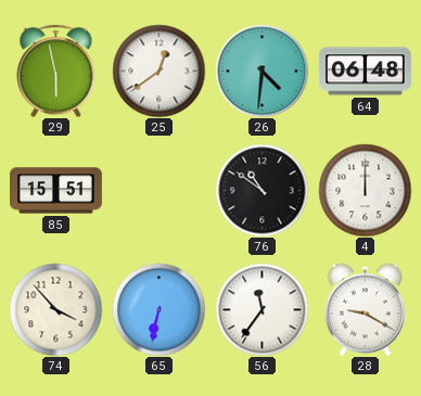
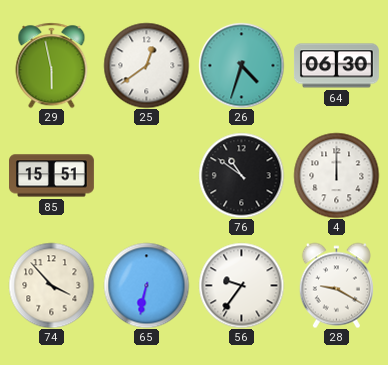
26: 4:31 -> 4:33 (241, 65)
64: 06:48 -> 06:30 (336, 66)
56: 11:36 -> 9:36 (241, 285)
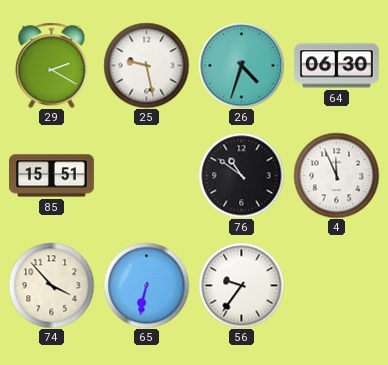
29: 5:58 -> 2:20 (52, 65)
25: 12:39 -> 9:28 (146, 65)
4: 12:00 -> 11:56 (336, 175)
28: 9:20 -> none (336, 285)
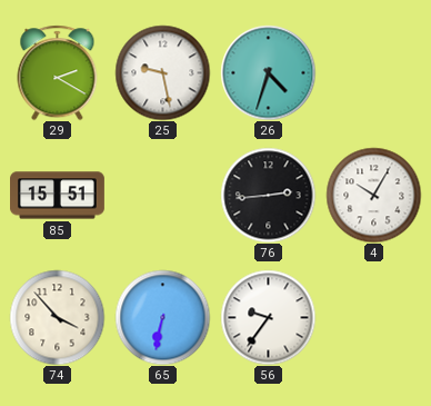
64: 06:30 -> none (336, 66)
76: 10:51 -> 2:44 (268, 195)
4: 11:56 -> 10:05 (373, 195)
